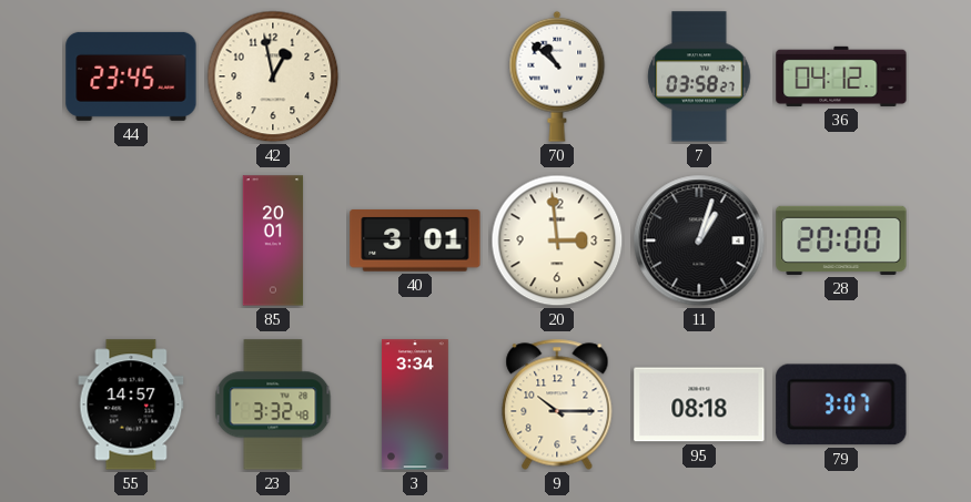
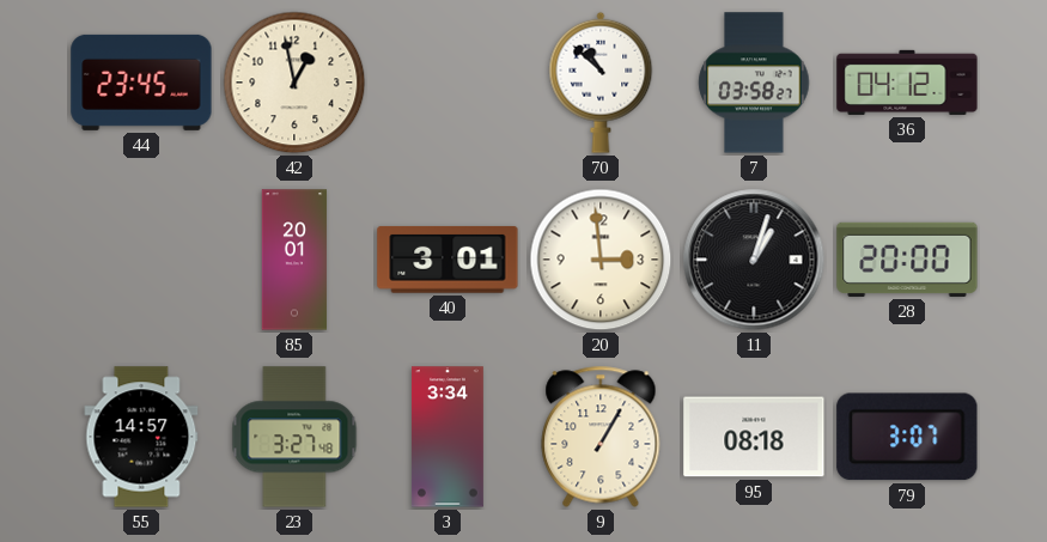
23: 3:32 -> 3:27 (294, 437)
9: 10:15 -> 1:05 (601, 437)
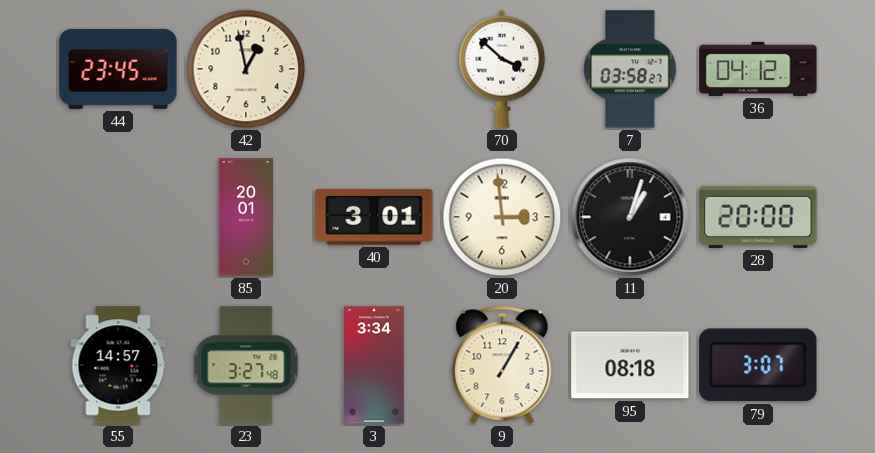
70: 10:52 -> 3:52 (502, 69)
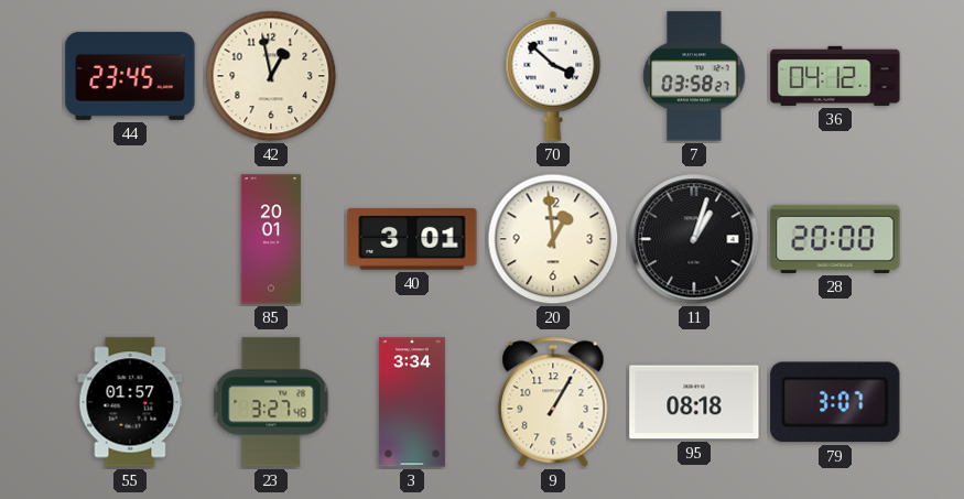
20: 2:59 -> 12:59 (553, 239)
55: 14:57 -> 01:57 (130, 402)
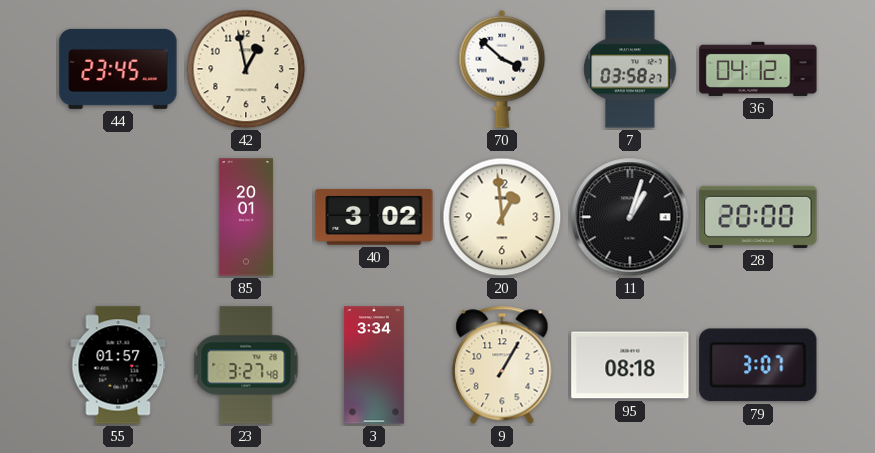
40: 3:01 -> 3:02 (374, 217)
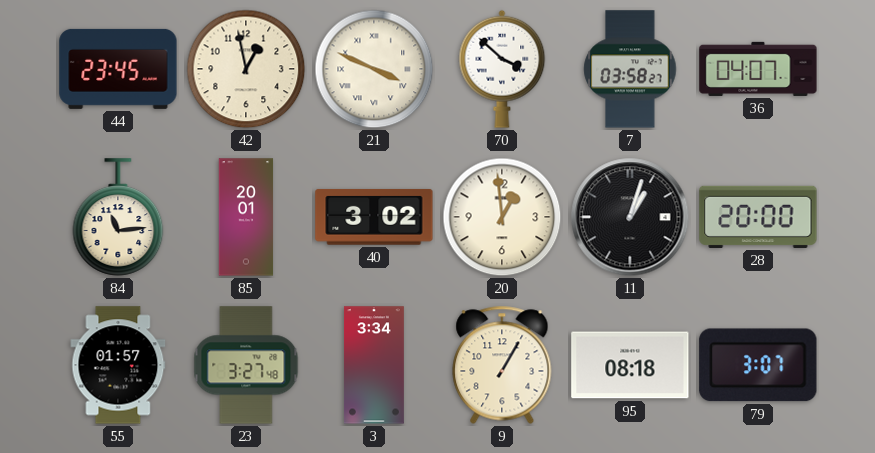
21: none -> 3:49 (374, 69)
36: 04:12 -> 04:07 (758, 69)
84: none -> 11:14 (118, 217)
